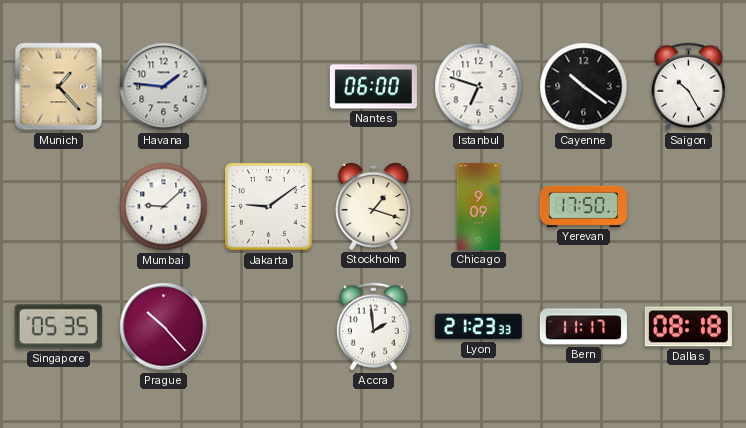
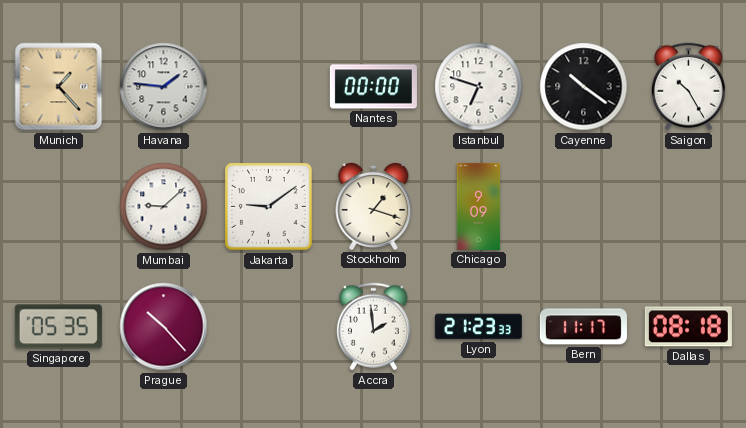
Nantes: 06:00 -> 00:00 (373, 87)
Yerevan: 17:50 -> none (583, 206)
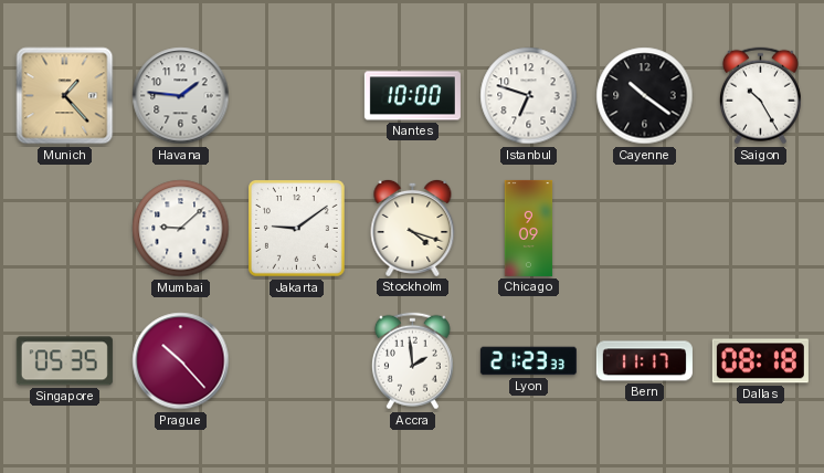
Nantes: 00:00 -> 10:00 (412, 96)
Stockholm: 1:18 -> 4:18 (413, 228)
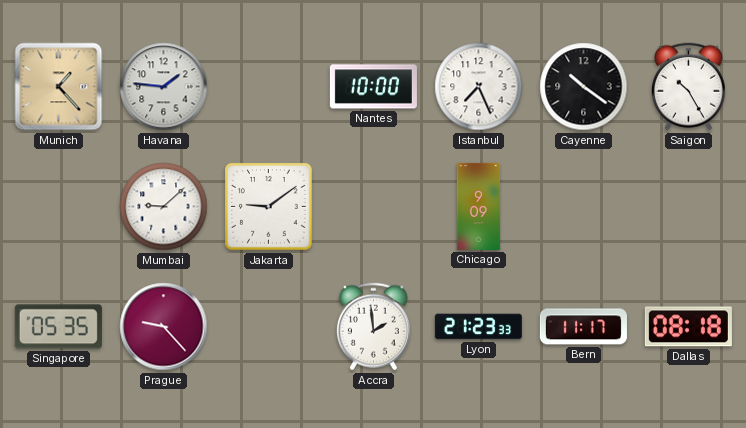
Istanbul: 6:48 -> 7:26 (479, 87)
Stockholm: 4:18 -> none (413, 228)
Prague: 10:23 -> 9:23 (164, 327)
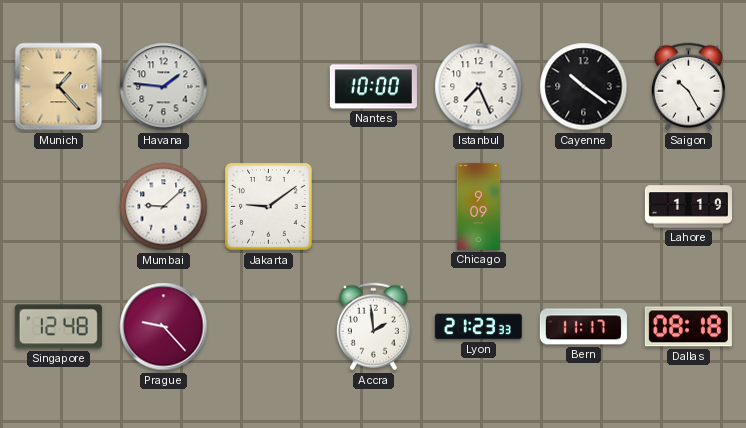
Lahore: none -> 1:19 (688, 207)
Singapore: 05:35 -> 12:48 (58, 327)
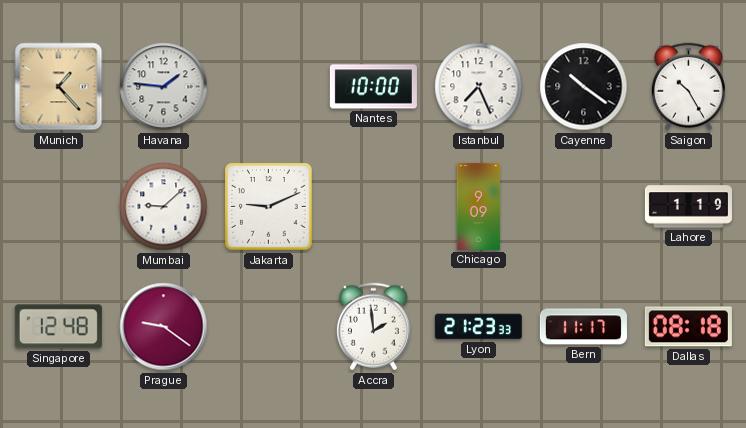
Jakarta: 9:09 -> 9:11 (269, 207)
Prague: 9:23 -> 9:21 (164, 327)
